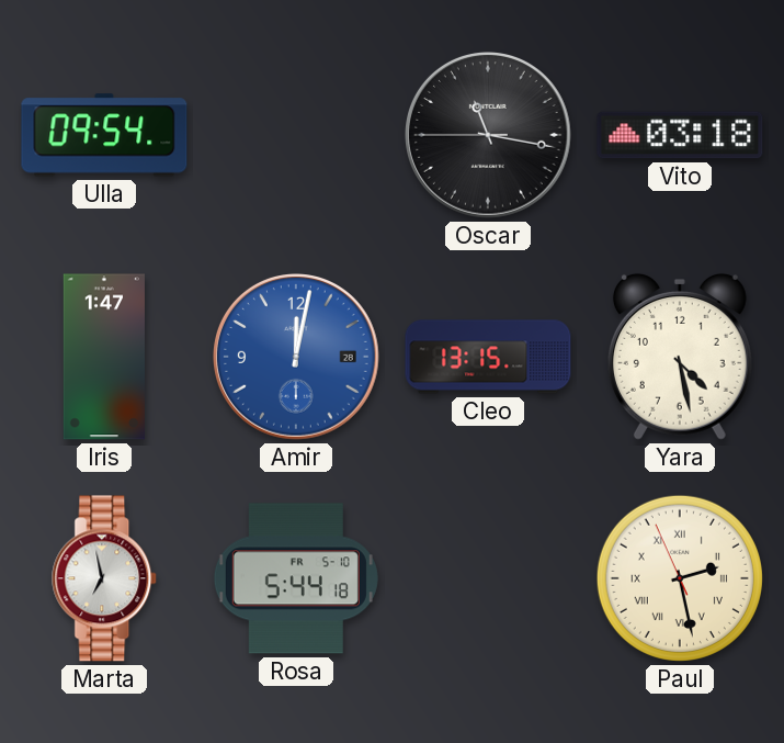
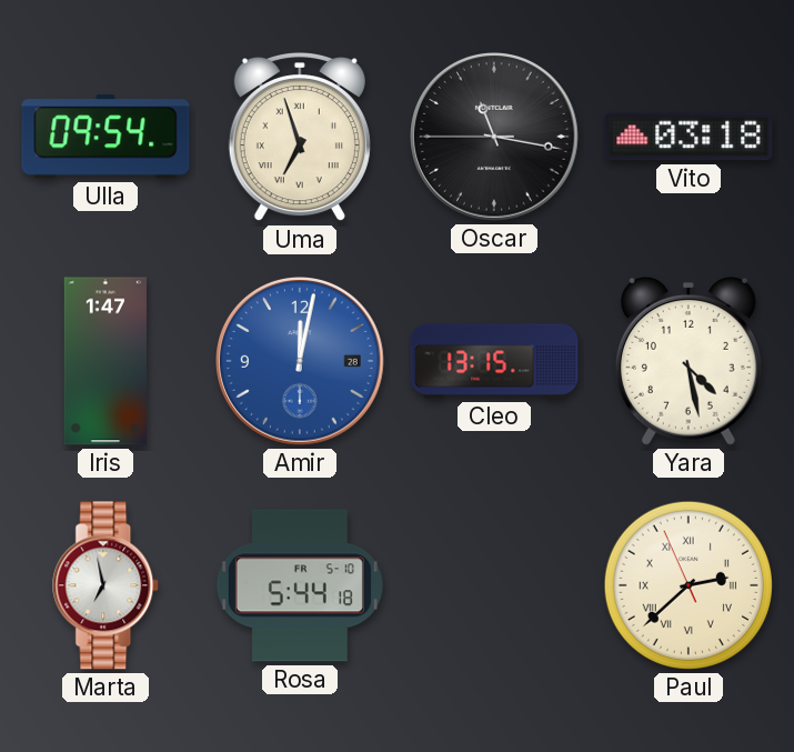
Uma: none -> 6:57 (300, 138)
Paul: 2:27 -> 2:37 (689, 585)
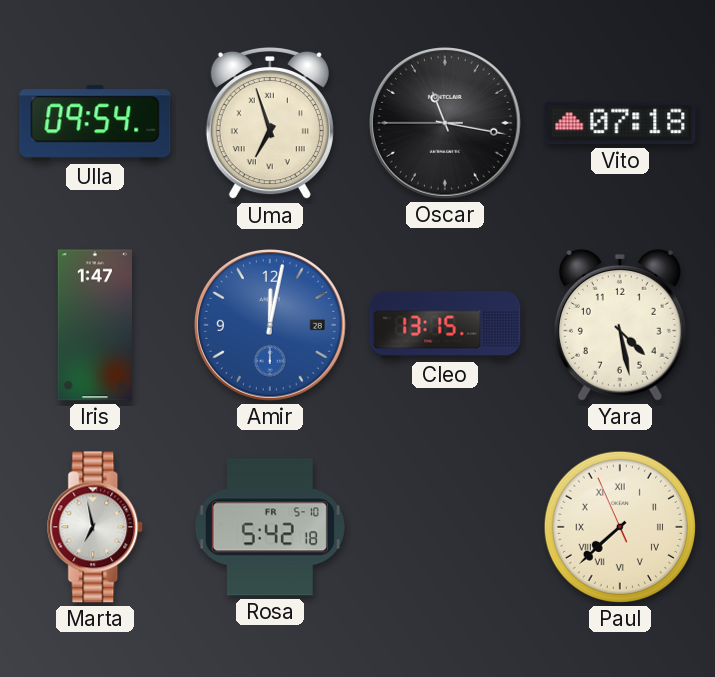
Vito: 03:18 -> 07:18 (620, 123)
Rosa: 5:44 -> 5:42 (270, 527)
Paul: 2:37 -> 7:37 (620, 527)
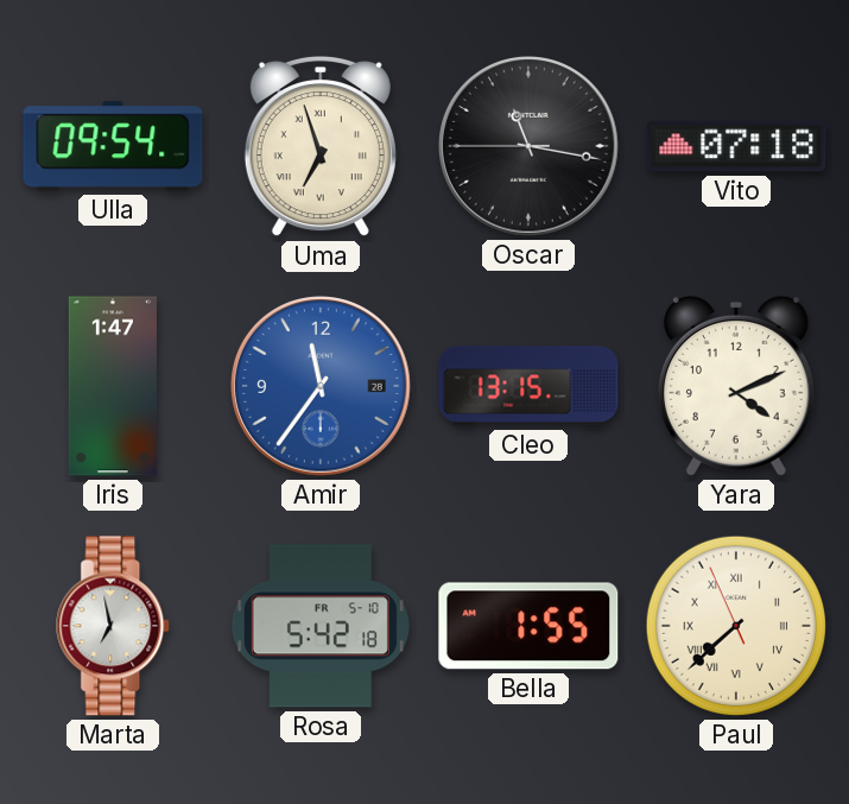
Amir: 12:02 -> 11:36 (322, 387)
Yara: 4:28 -> 4:11 (736, 386)
Bella: none -> 1:55 (528, 626)
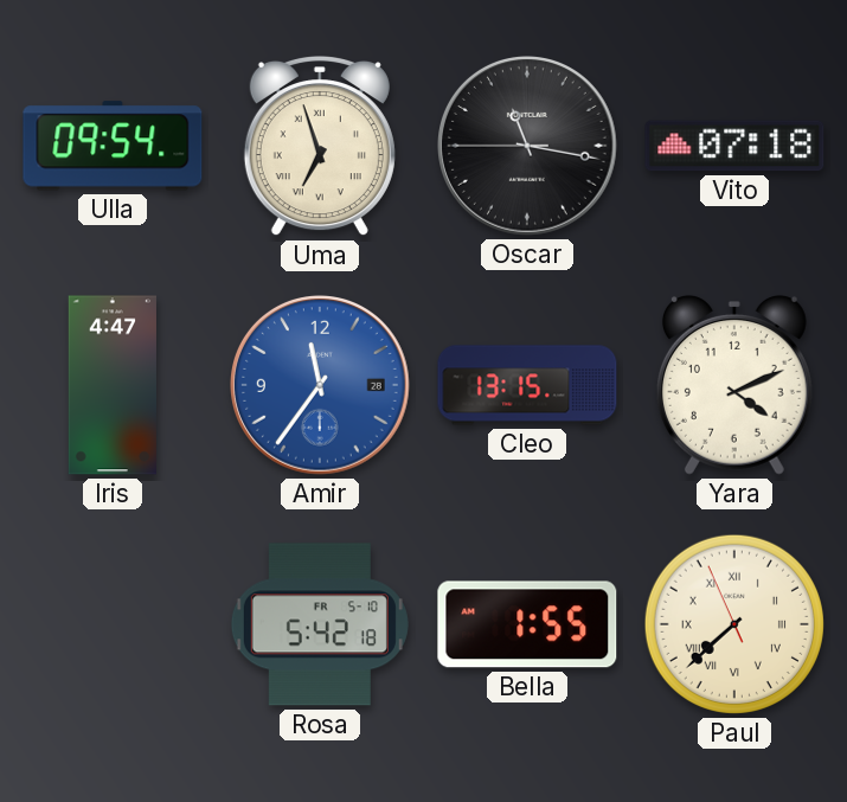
Iris: 1:47 -> 4:47 (113, 385)
Marta: 6:58 -> none (114, 626)
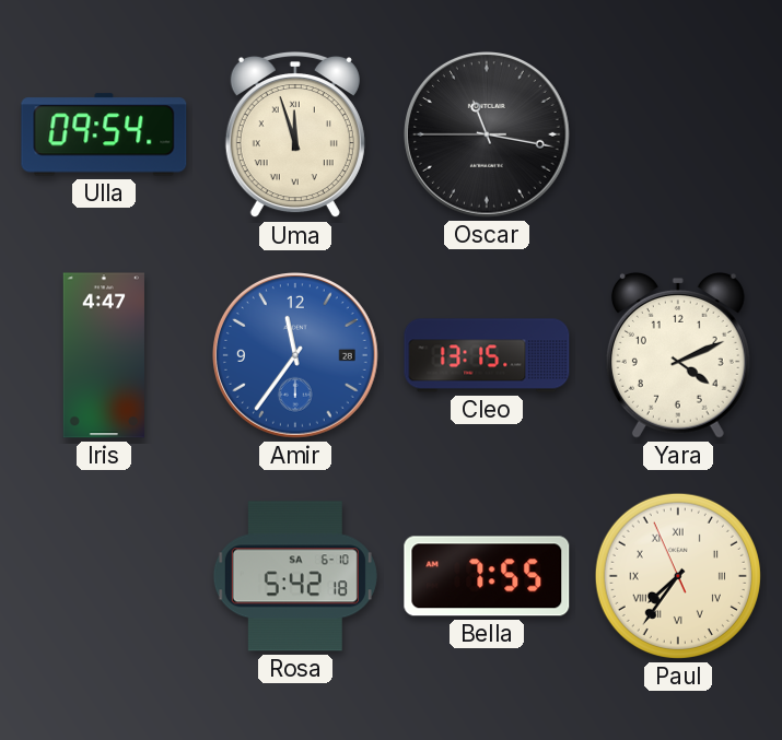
Uma: 6:57 -> 11:57 (295, 136)
Vito: 07:18 -> none (734, 146)
Rosa date: FR 5-10 -> SA 6-10 (295, 576)
Bella: 1:55 -> 7:55 (487, 576)
Paul: 7:37 -> 7:35 (678, 576)
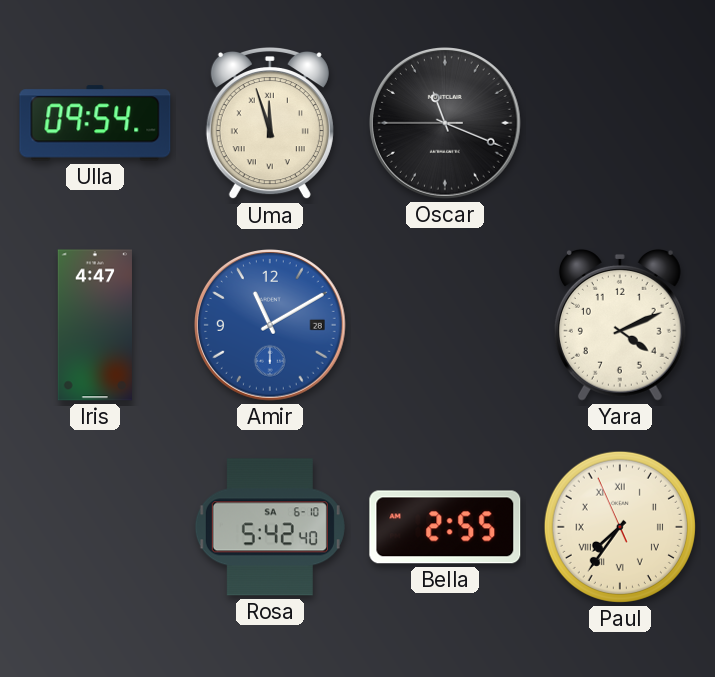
Oscar: 11:16 -> 11:18 (446, 124)
Amir: 11:36 -> 11:10 (271, 326)
Cleo: 13:15 -> none (487, 355)
Rosa: 5:42:18 -> 5:42:40 (270, 527)
Bella: 7:55 -> 2:55 (445, 527)
